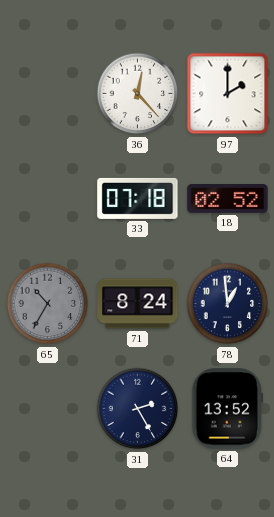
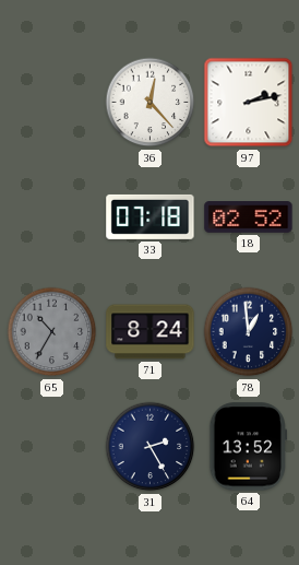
97: 2:00 -> 2:13 (249, 103)
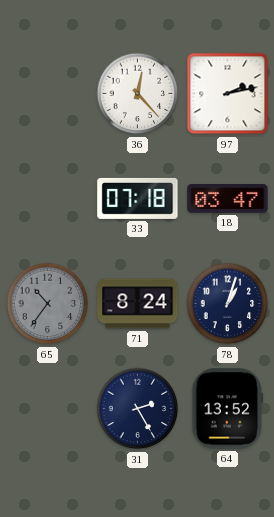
18: 02:52 -> 03:47 (228, 199)
65: 10:35 -> 10:36 (48, 304)
78: 12:59 -> 1:03 (228, 304)
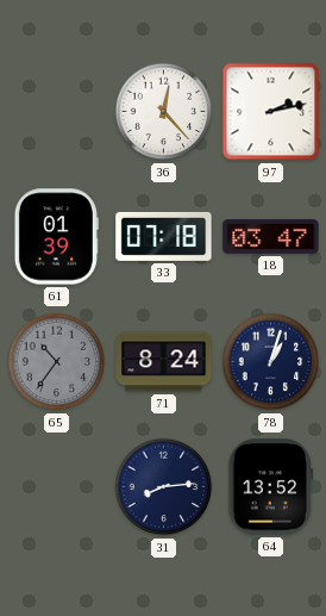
61: none -> 01:39 (56, 237)
31: 2:25 -> 8:14 (164, 487)
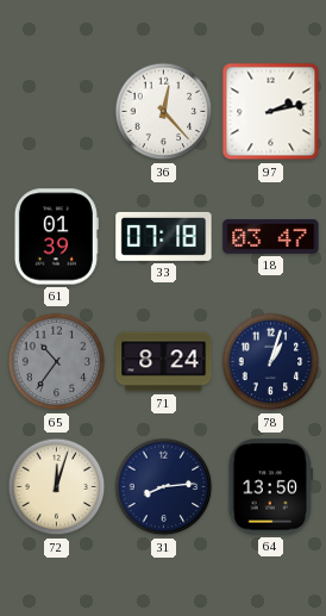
72: none -> 12:03 (57, 487)
64: 13:52 -> 13:50 (271, 487)
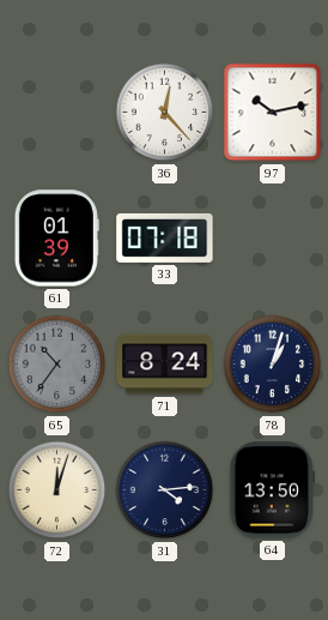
97: 2:13 -> 10:13 (273, 113)
18: 03:47 -> none (271, 237)
31: 8:14 -> 4:14 (165, 490)
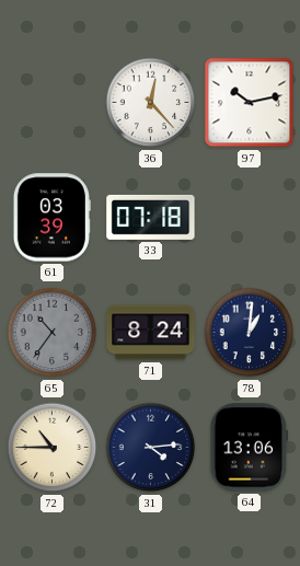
61: 01:39 -> 03:39 (51, 218)
78: 1:03 -> 1:01 (250, 333)
72: 12:03 -> 10:45 (53, 448)
64: 13:50 -> 13:06 (250, 448)
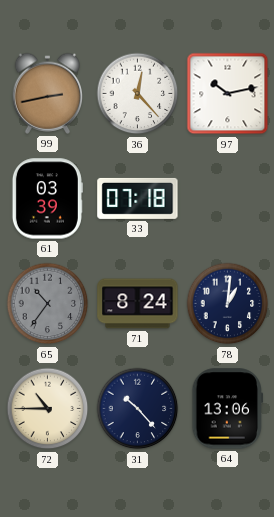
99: none -> 2:43 (47, 93)
31: 4:14 -> 10:23 (138, 409)
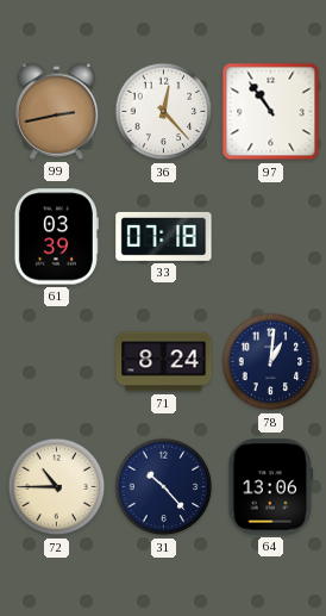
97: 10:13 -> 10:54 (271, 112)
65: 10:36 -> none (48, 304)
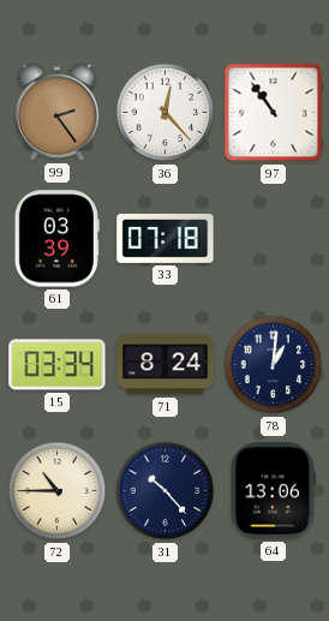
99: 2:43 -> 2:24 (56, 112)
15: none -> 03:34 (58, 365)
